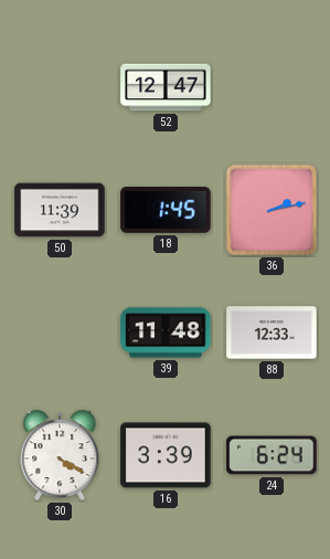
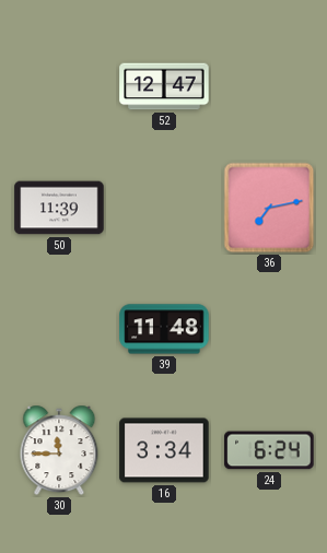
18: 1:45 -> none (166, 211)
36: 2:13 -> 7:13 (269, 208)
88: 12:33 -> none (272, 333)
30: 4:20 -> 11:45 (59, 450)
16: 3:39 -> 3:34 (164, 450)
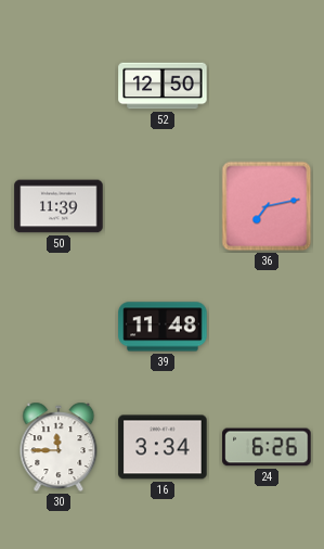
52: 12:47 -> 12:50 (163, 86)
24: 6:24 -> 6:26 (267, 447)
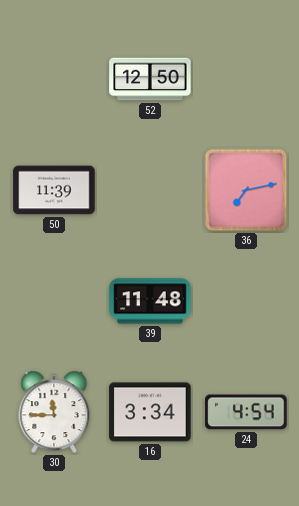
24: 6:26 -> 4:54 (246, 412)
